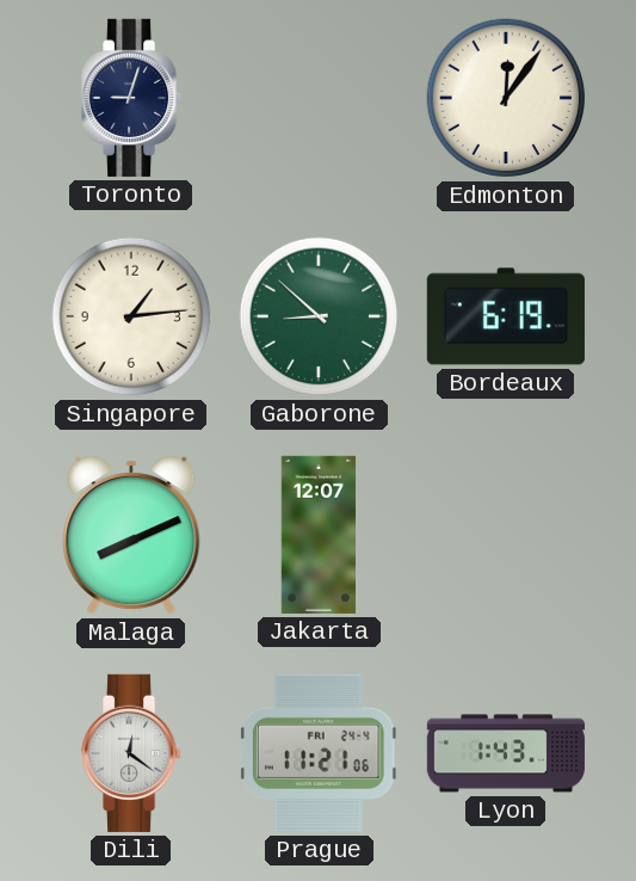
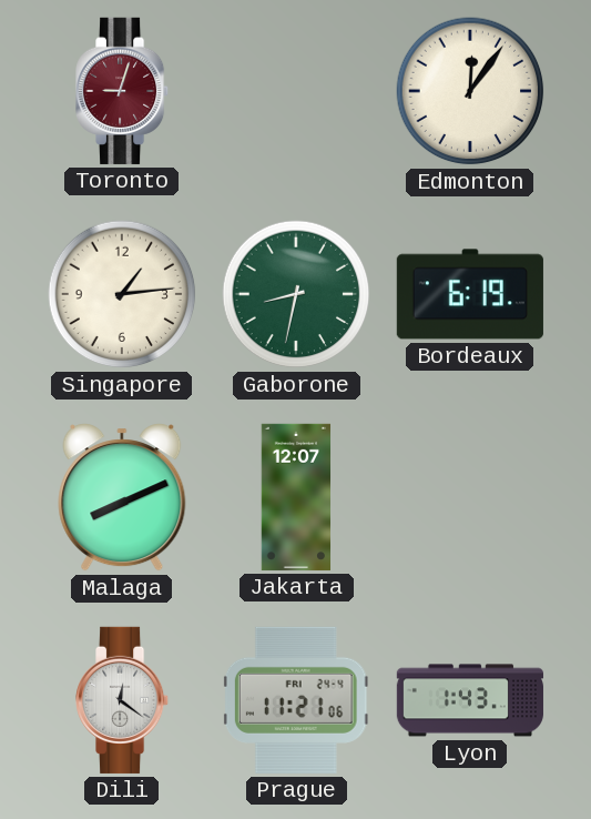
Toronto dial: navy -> burgundy (123, 91)
Gaborone: 8:52 -> 8:32 (296, 294)
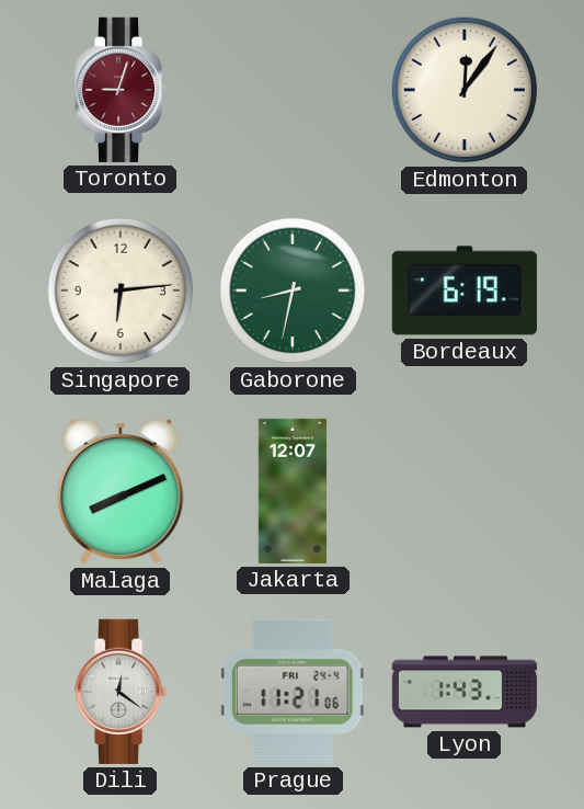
Singapore: 1:14 -> 6:14 (121, 290)
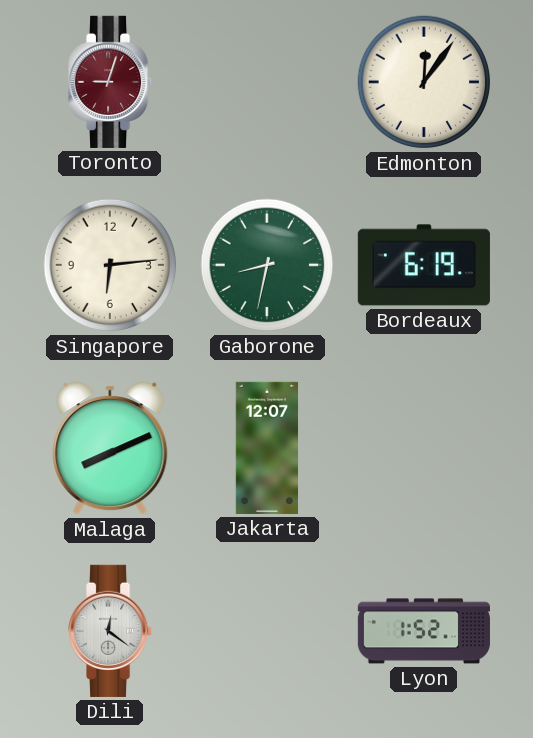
Prague: 11:21 -> none (293, 692)
Lyon: 1:43 -> 1:52 (424, 631)
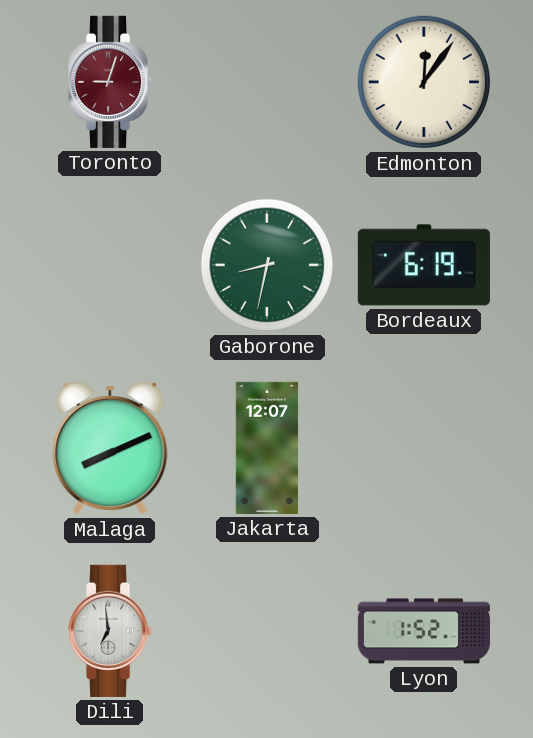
Singapore: 6:14 -> none (110, 265)
Dili: 12:21 -> 6:59 (111, 631)
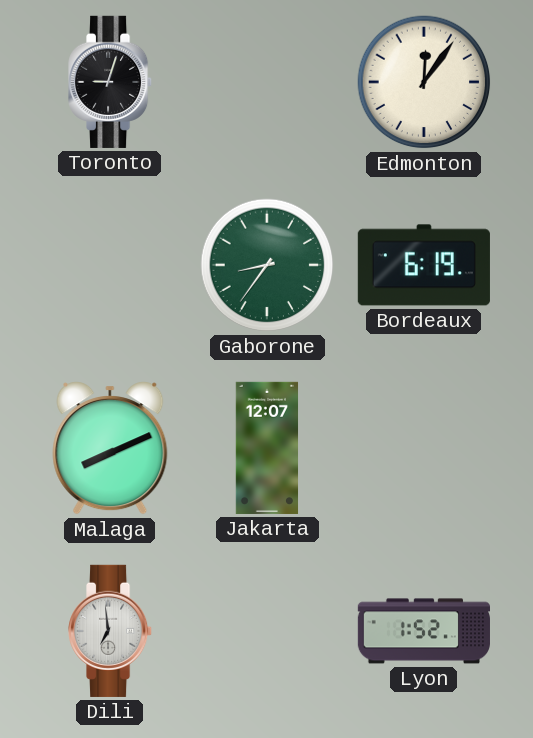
Toronto dial: burgundy -> black (111, 82)
Gaborone: 8:32 -> 8:36 (267, 265)
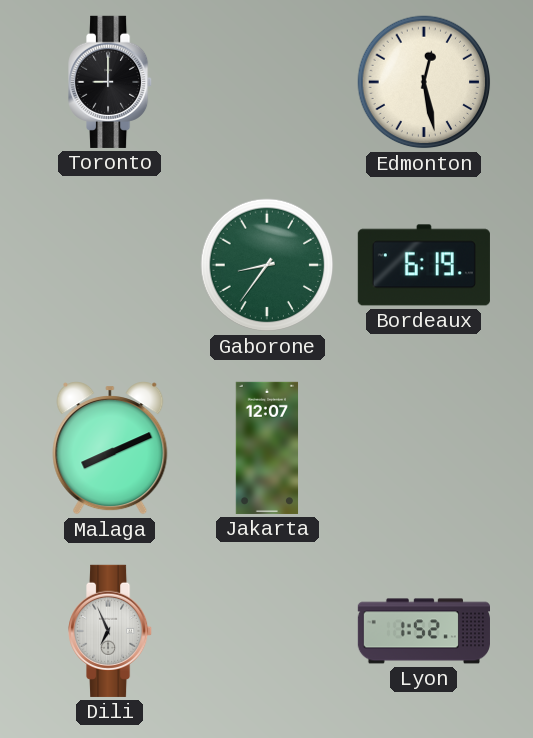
Toronto: 9:03 -> 9:00 (111, 82)
Edmonton: 12:06 -> 12:28 (424, 82)
Dili: 6:59 -> 6:56 (111, 631)
